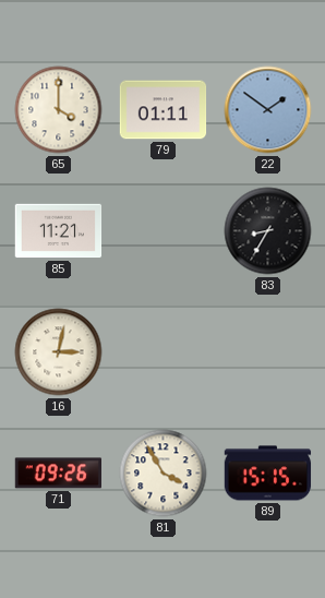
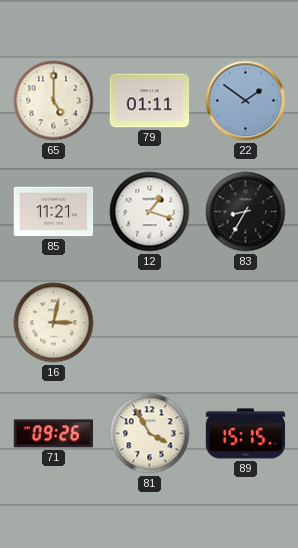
65: 4:00 -> 5:00 (54, 101)
12: none -> 1:18 (150, 212)
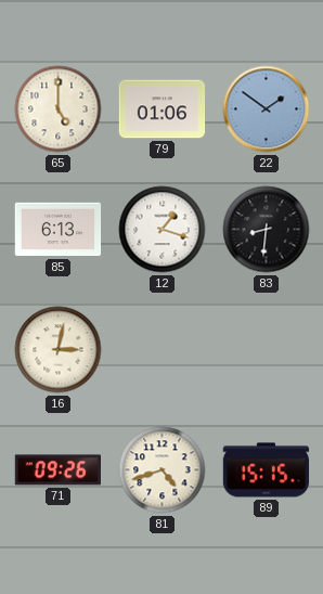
79: 01:11 -> 01:06 (163, 109)
85: 11:21 -> 6:13 (59, 230)
83: 8:35 -> 8:31 (267, 230)
81: 3:55 -> 4:42 (163, 470)
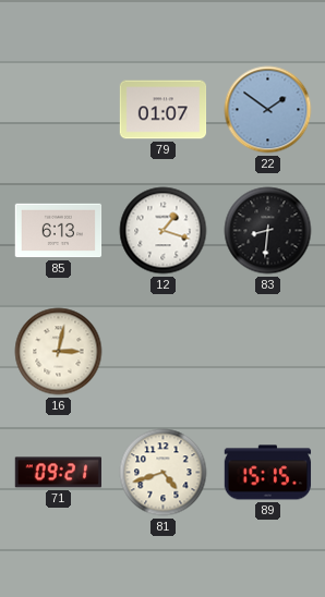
65: 5:00 -> none (59, 109)
79: 01:06 -> 01:07 (164, 110)
71: 09:26 -> 09:21 (58, 473)
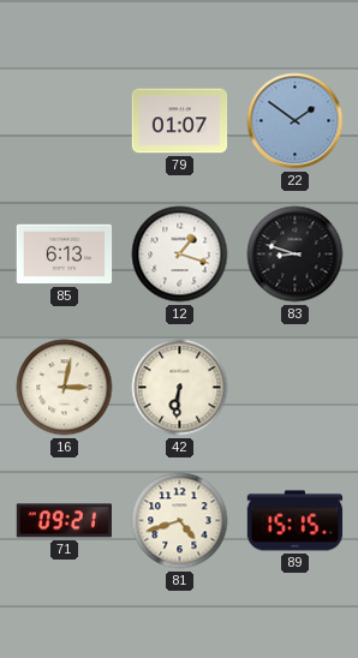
83: 8:31 -> 8:48 (296, 255)
42: none -> 6:31 (180, 388)
